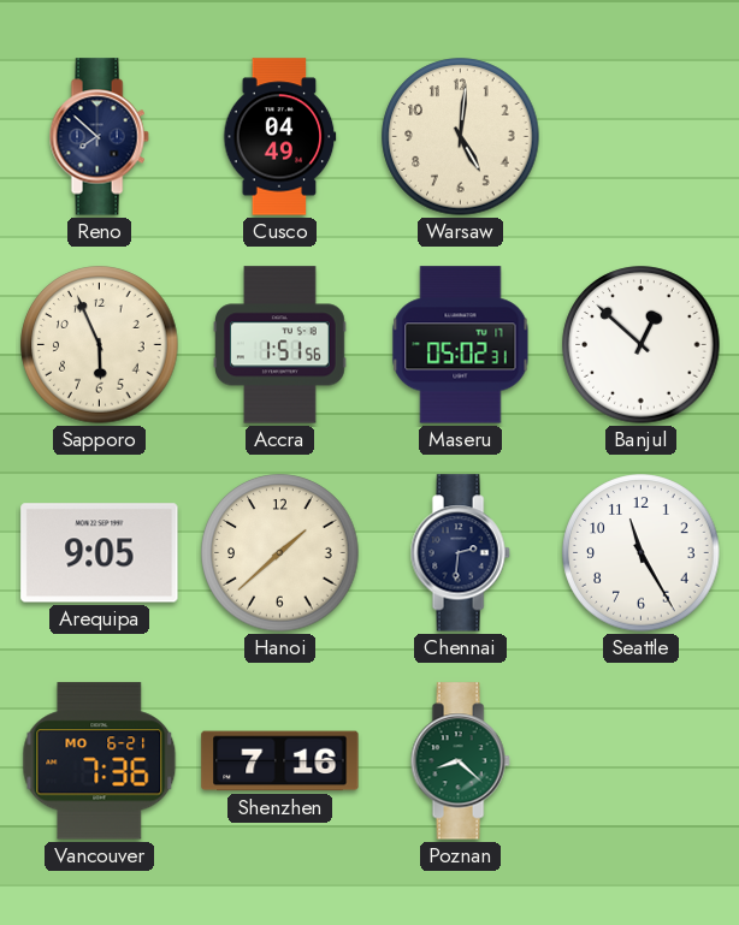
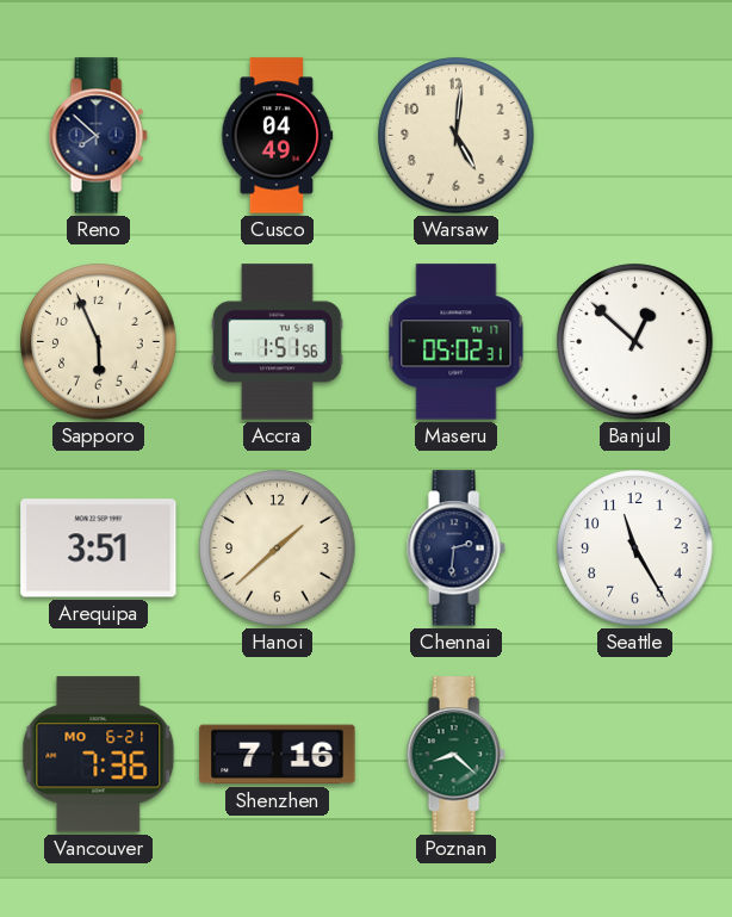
Arequipa: 9:05 -> 3:51 (99, 549)
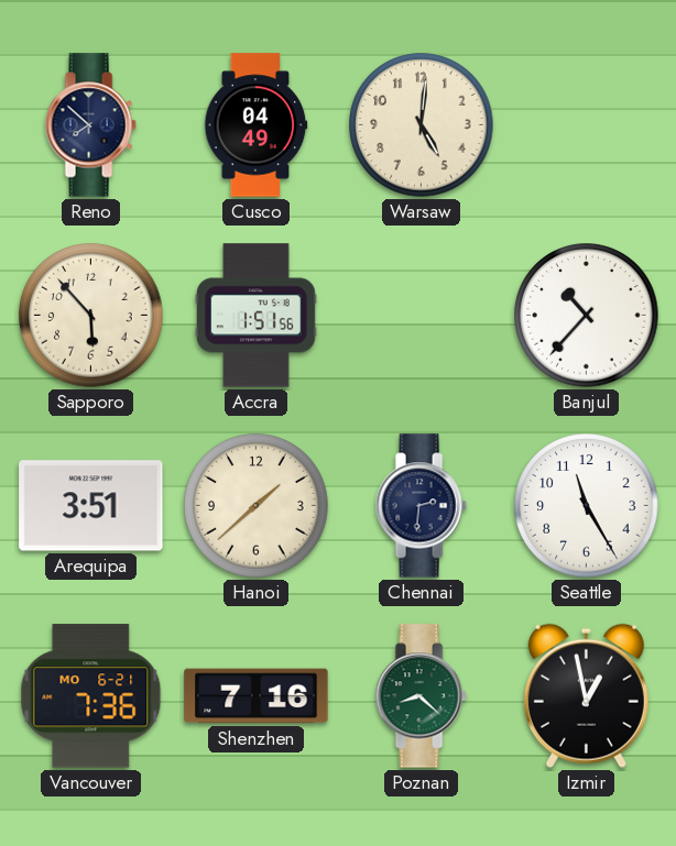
Sapporo: 5:56 -> 5:53 (91, 316)
Maseru: 05:02 -> none (457, 342)
Banjul: 12:52 -> 10:37 (587, 316)
Izmir: none -> 12:58 (586, 695)
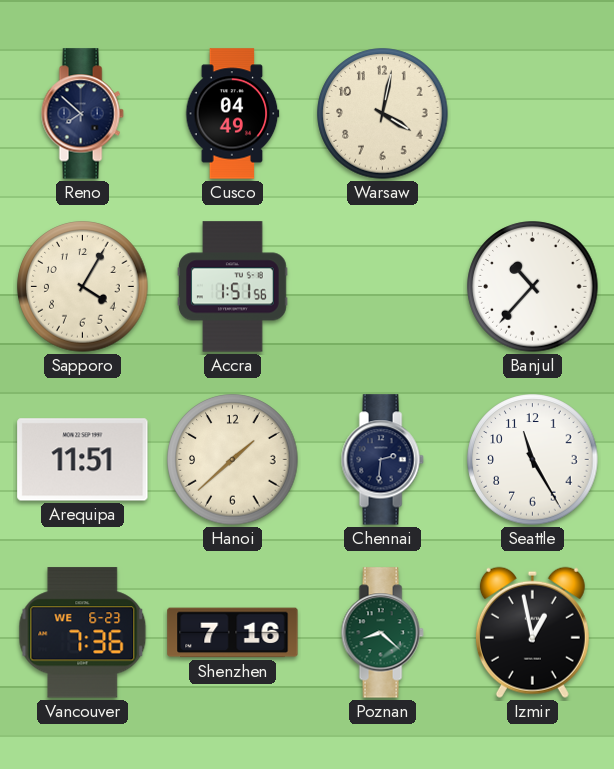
Warsaw: 5:01 -> 4:02 (383, 114)
Sapporo: 5:53 -> 4:05 (83, 287)
Arequipa: 3:51 -> 11:51 (83, 460)
Vancouver date: MO 6-21 -> WE 6-23 (83, 633)
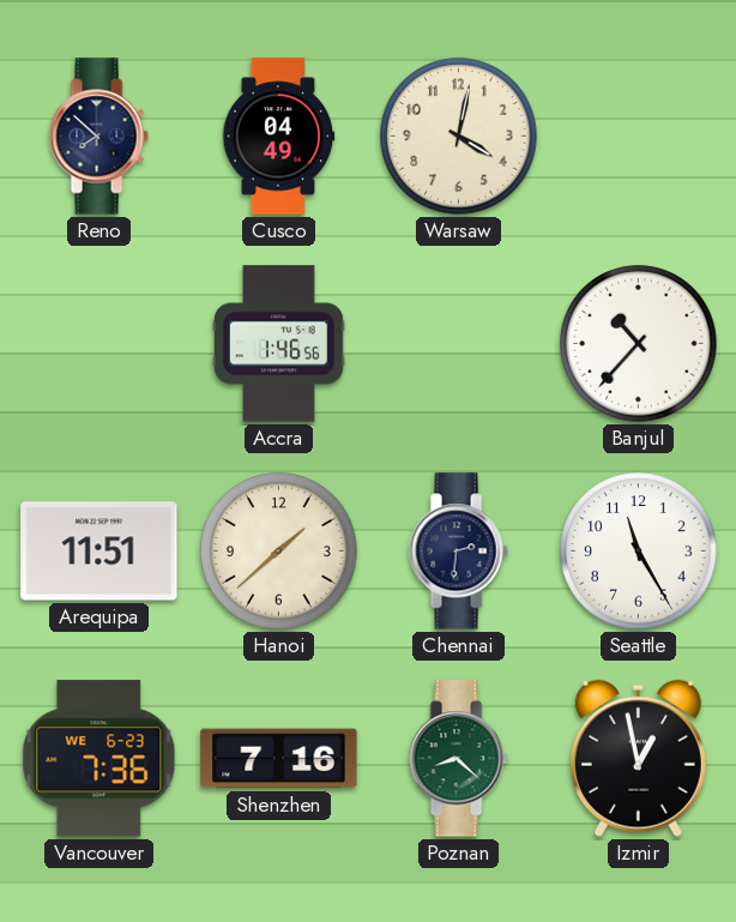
Sapporo: 4:05 -> none (83, 287)
Accra: 1:51 -> 1:46 (279, 344)
